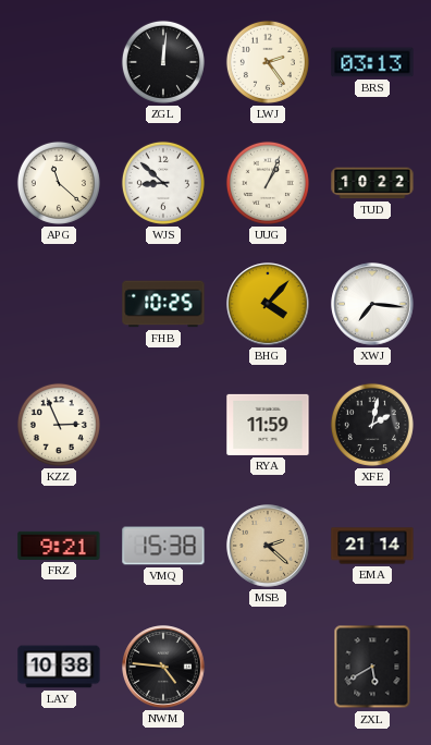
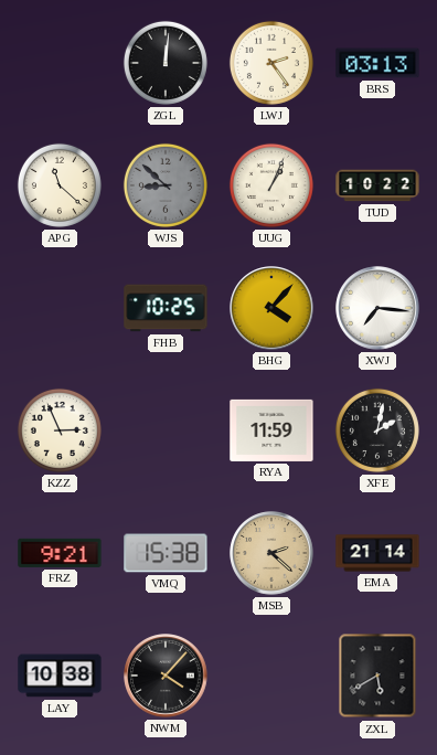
WJS dial: white -> grey (166, 185)
NWM: 4:46 -> 4:07 (166, 676)
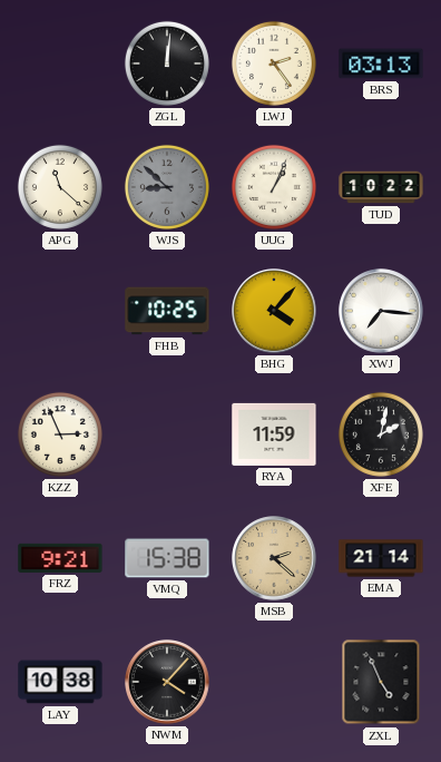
ZXL: 5:40 -> 4:56 (381, 682)
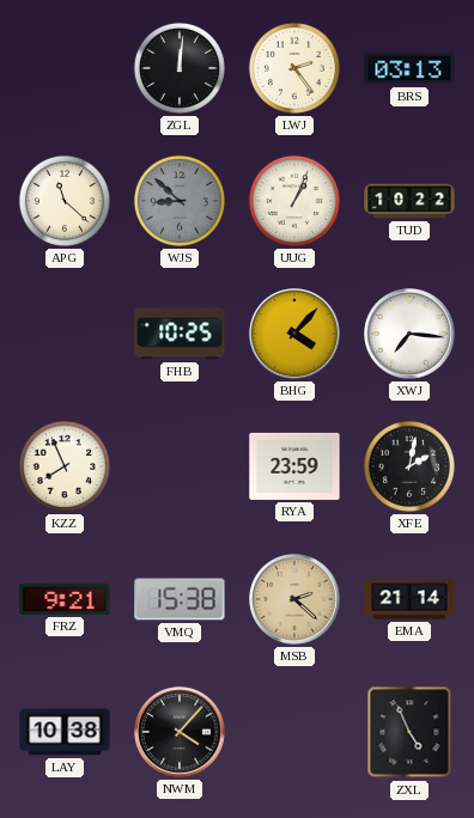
KZZ: 2:56 -> 7:56 (65, 466)
RYA: 11:59 -> 23:59 (294, 466)
